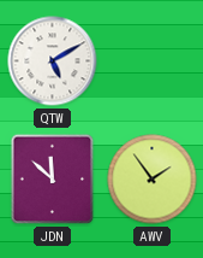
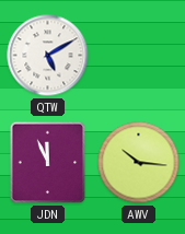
JDN: 11:52 -> 11:56 (48, 163)
AWV: 1:54 -> 10:16 (139, 163)
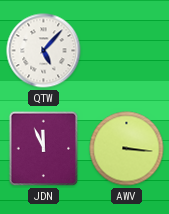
QTW: 5:10 -> 5:07 (44, 51)
AWV: 10:16 -> 3:16 (127, 149)
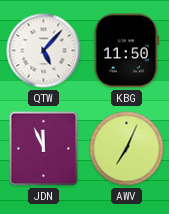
KBG: none -> 11:50 (126, 51)
AWV: 3:16 -> 7:04 (127, 149)
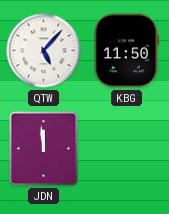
JDN: 11:56 -> 11:59 (44, 149)
AWV: 7:04 -> none (127, 149)
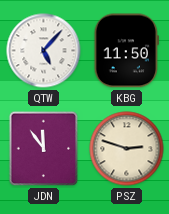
JDN: 11:59 -> 11:54 (44, 149)
PSZ: none -> 2:48 (127, 149)
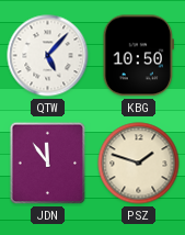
KBG: 11:50 -> 10:50 (138, 56)
PSZ: 2:48 -> 1:48 (139, 164)
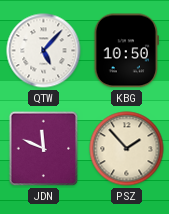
JDN: 11:54 -> 11:49 (44, 149)
PSZ: 1:48 -> 1:53 (127, 149)
